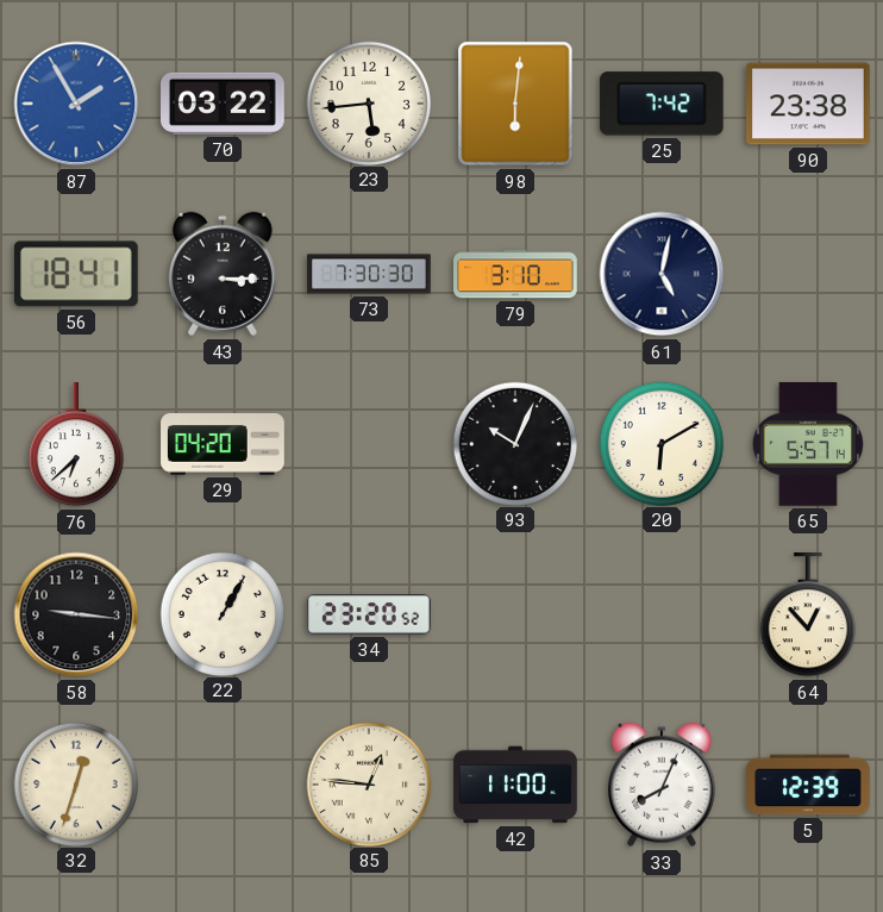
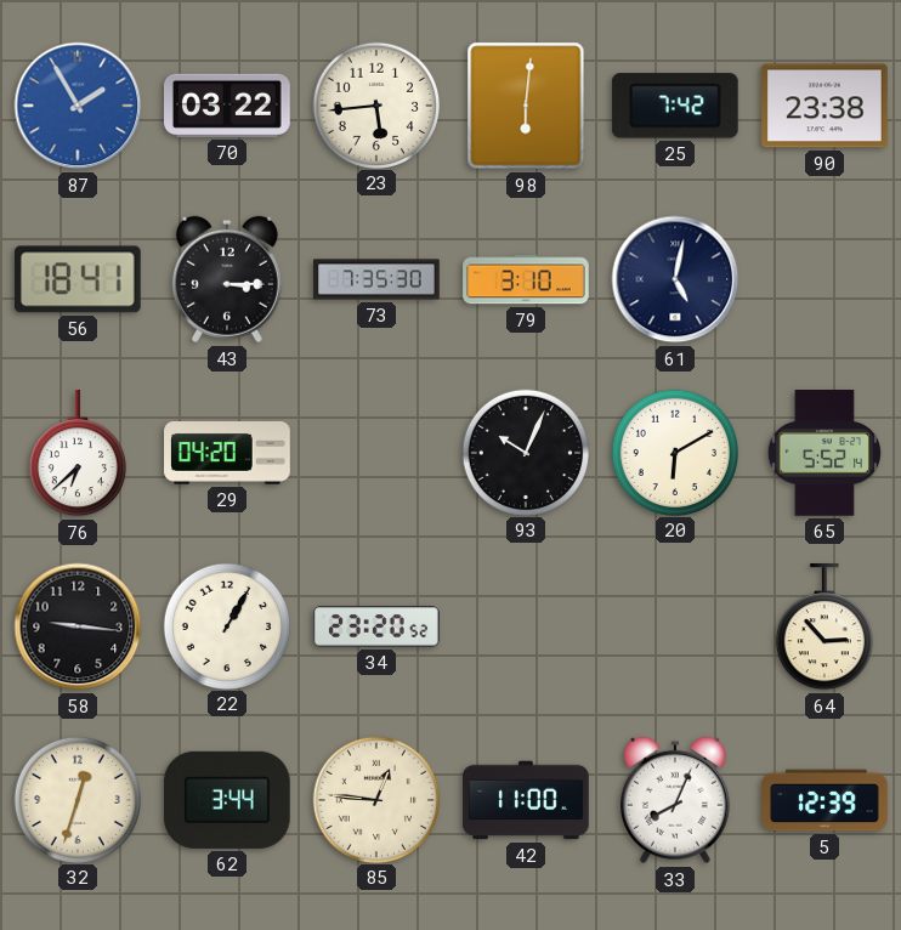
73: 7:30 -> 7:35 (376, 279)
65: 5:57 -> 5:52 (824, 454)
64: 12:53 -> 2:53 (824, 628)
62: none -> 3:44 (227, 800)
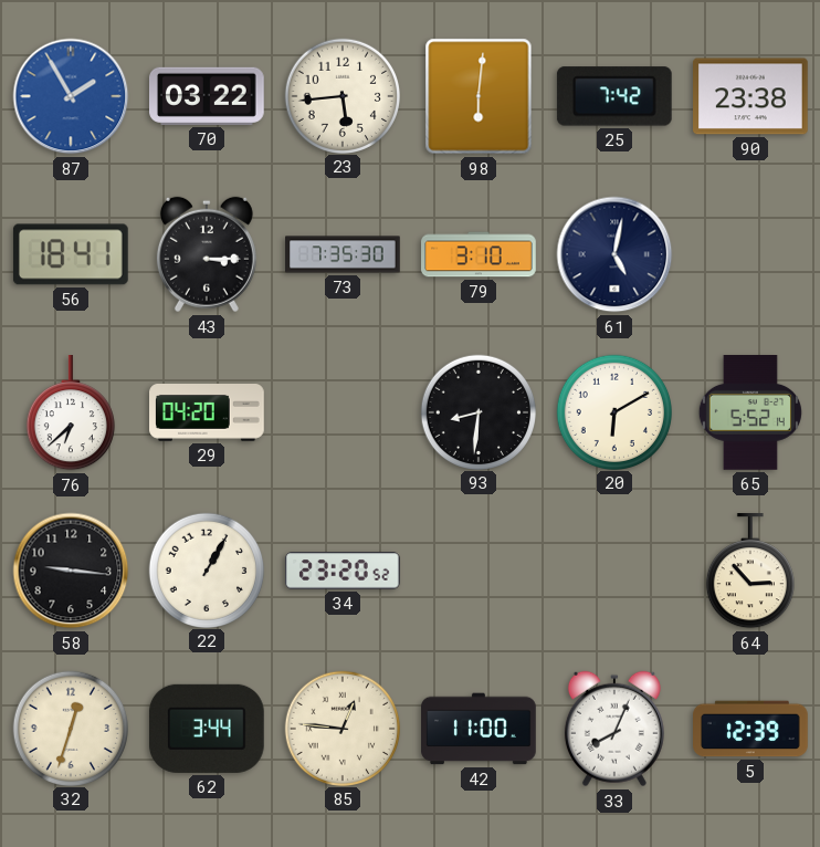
93: 10:04 -> 8:31 (477, 411)
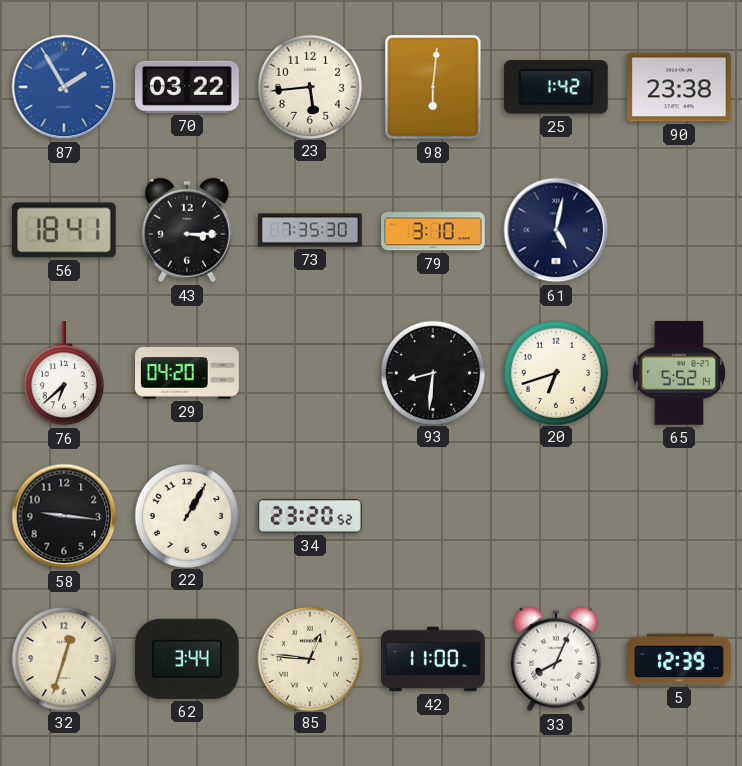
25: 7:42 -> 1:42 (556, 87)
20: 6:10 -> 6:42 (555, 372)
64: 2:53 -> none (750, 572)
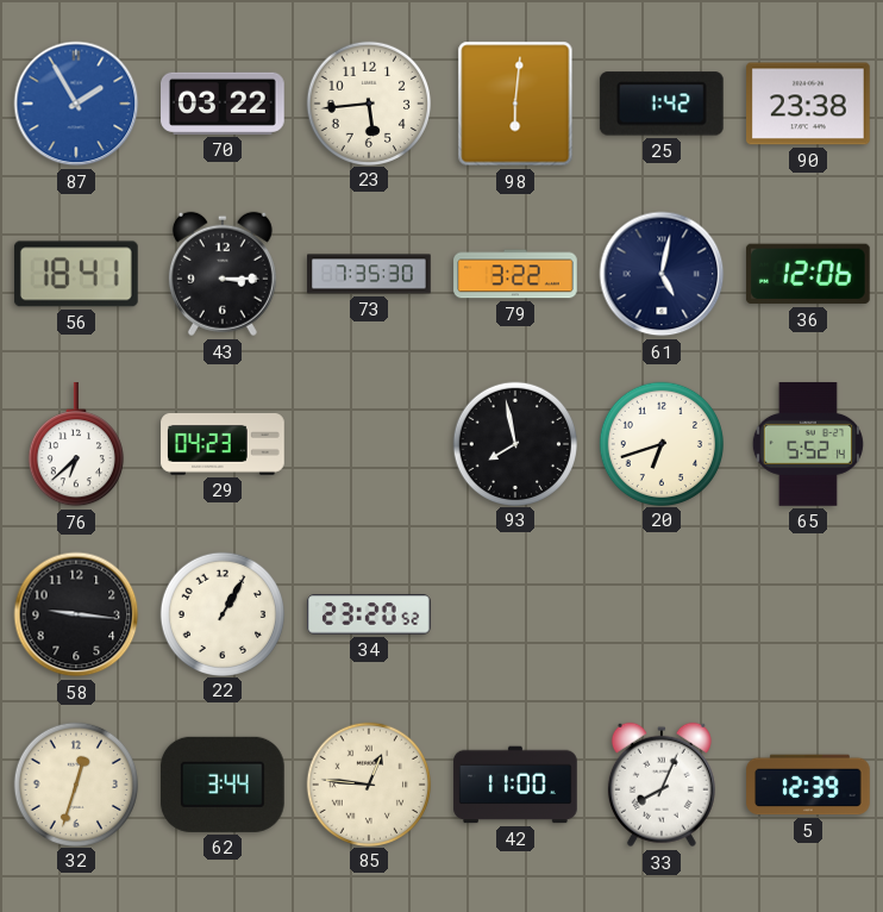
79: 3:10 -> 3:22 (515, 274)
36: none -> 12:06 (808, 274)
29: 04:20 -> 04:23 (223, 445)
93: 8:31 -> 7:58 (514, 443)
